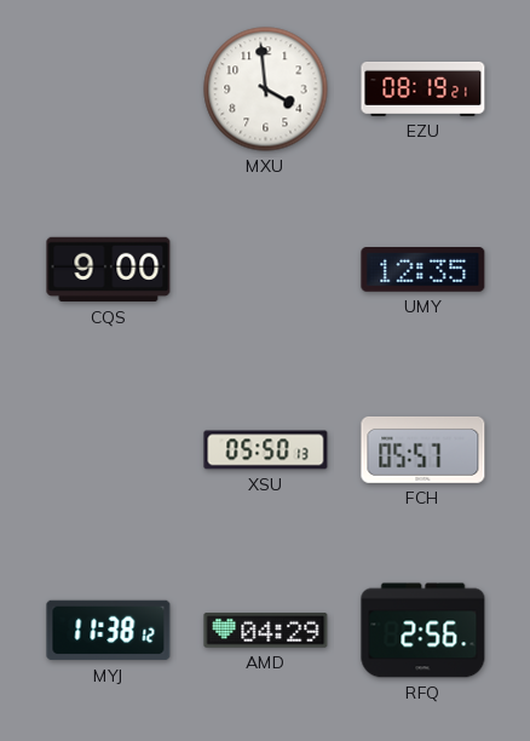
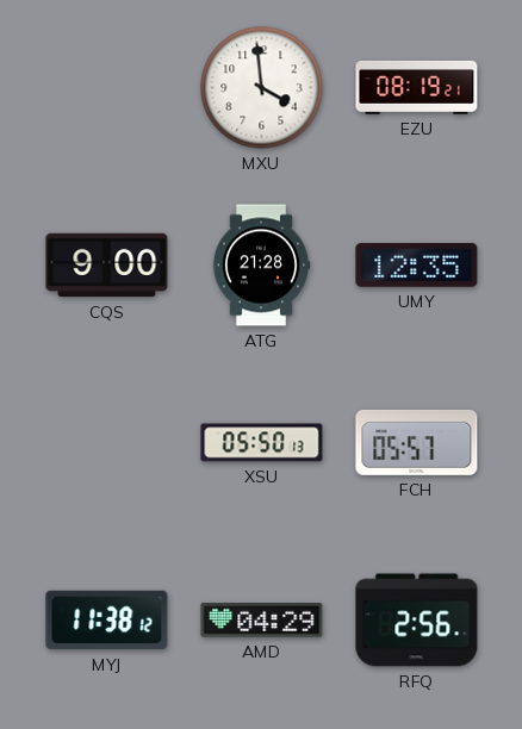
ATG: none -> 21:28 (261, 266)
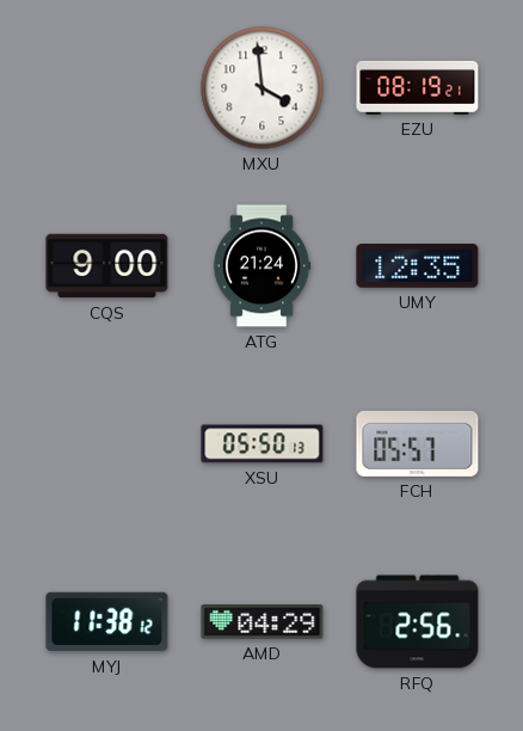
ATG: 21:28 -> 21:24 (261, 266)
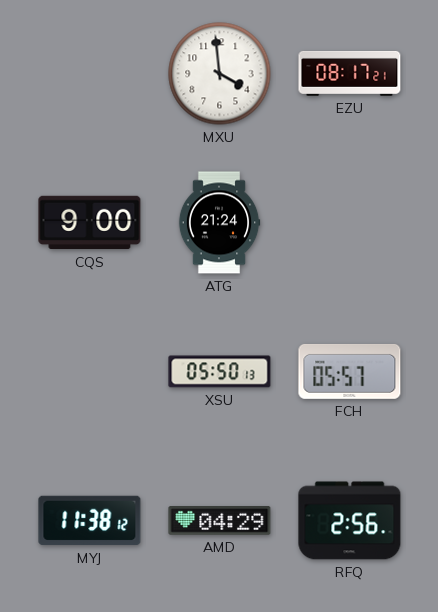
EZU: 08:19 -> 08:17 (350, 73)
UMY: 12:35 -> none (418, 266)
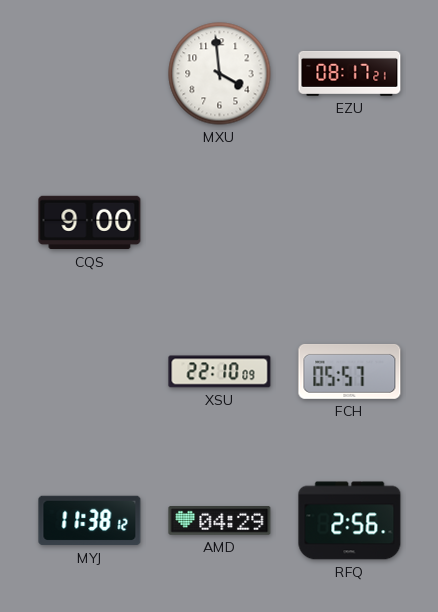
ATG: 21:24 -> none (219, 223)
XSU: 05:50 -> 22:10 (220, 372)
